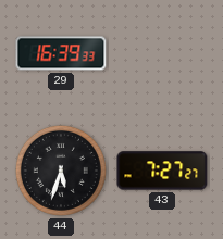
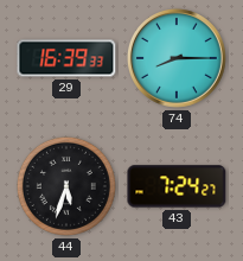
74: none -> 8:15 (177, 58)
43: 7:27 -> 7:24 (177, 186)
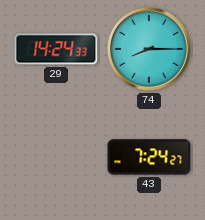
29: 16:39 -> 14:24 (56, 49)
44: 5:33 -> none (66, 186)
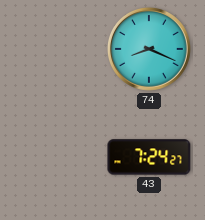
29: 14:24 -> none (56, 49)
74: 8:15 -> 8:19 (149, 49)
